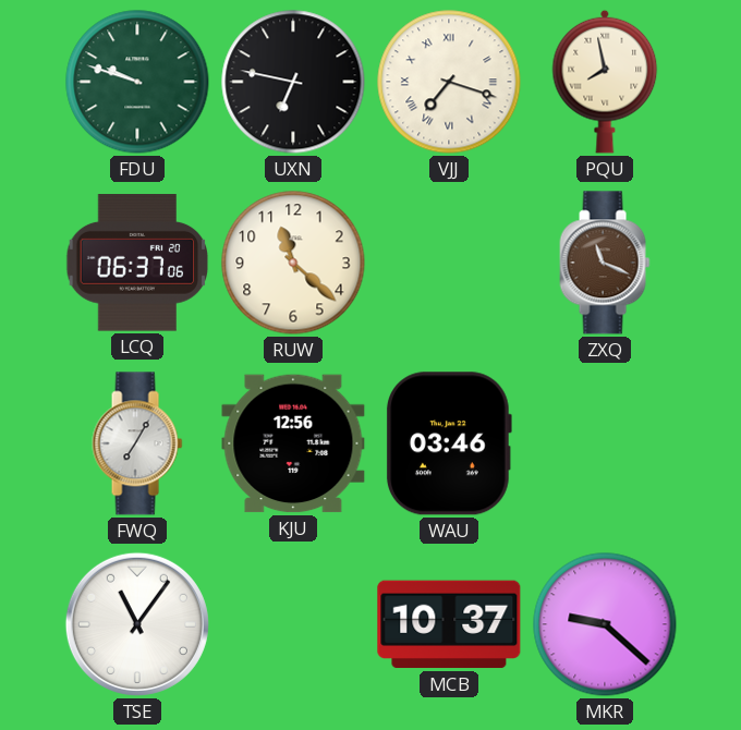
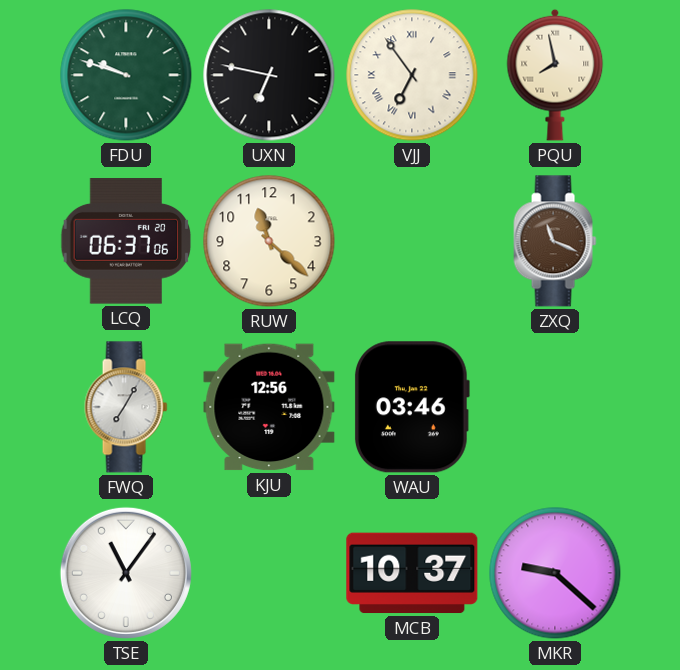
VJJ: 7:18 -> 6:54 (412, 75)
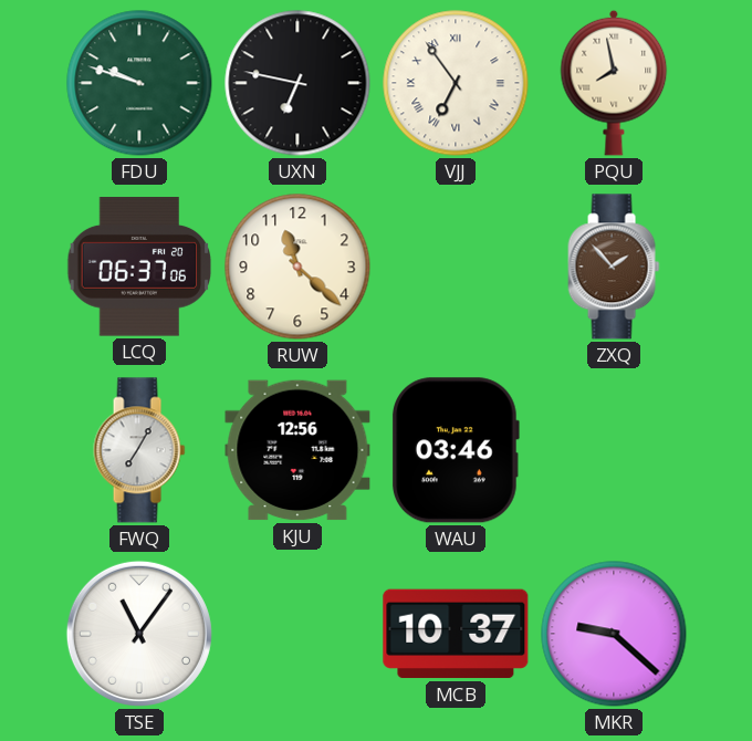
ZXQ: 11:19 -> 1:53 (614, 267)
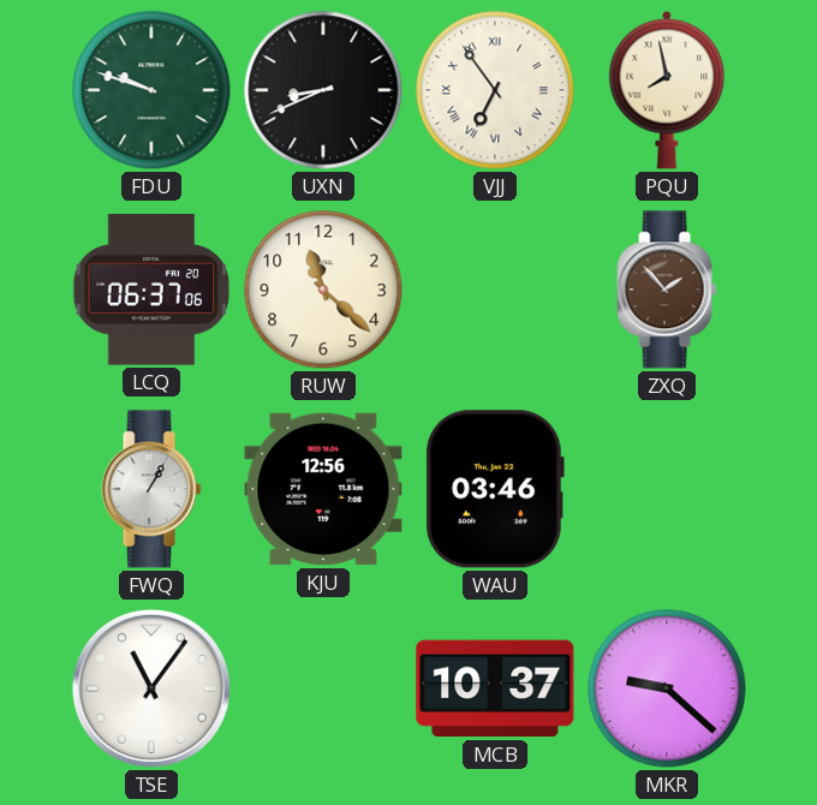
UXN: 6:47 -> 8:41 (323, 90)
FWQ: 7:05 -> 1:05 (151, 489)
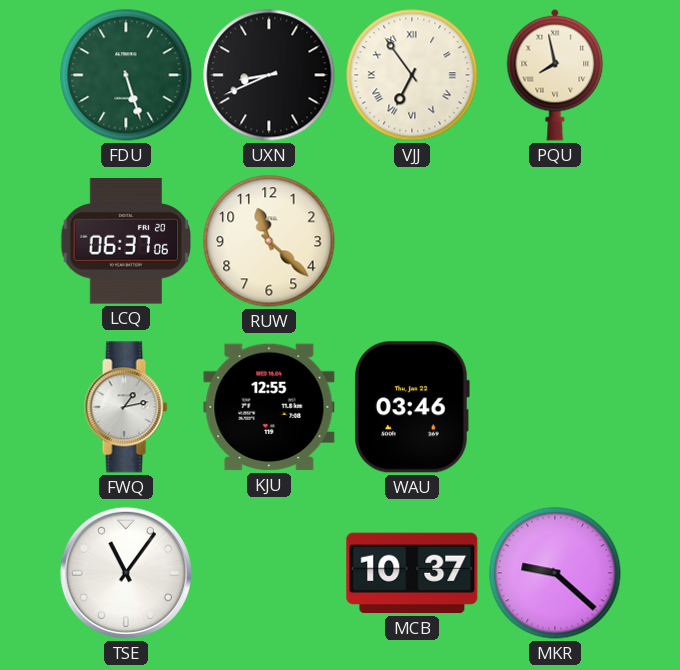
FDU: 9:48 -> 5:27 (126, 75)
ZXQ: 1:53 -> none (667, 290)
FWQ: 1:05 -> 1:13 (126, 407)
KJU: 12:56 -> 12:55 (269, 407)
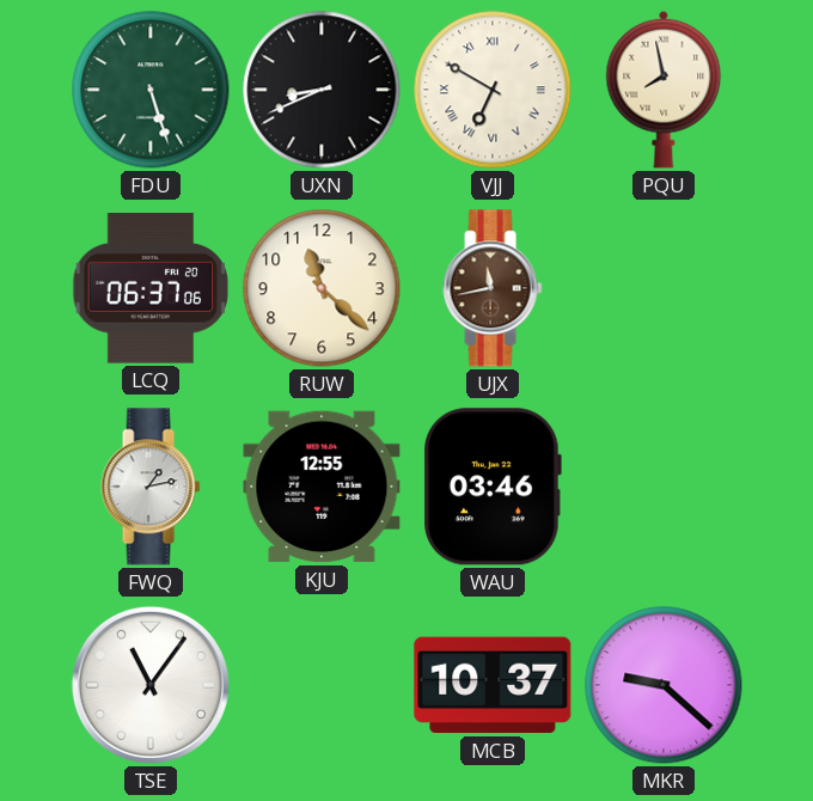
VJJ: 6:54 -> 6:50 (493, 90)
UJX: none -> 11:43 (493, 288)
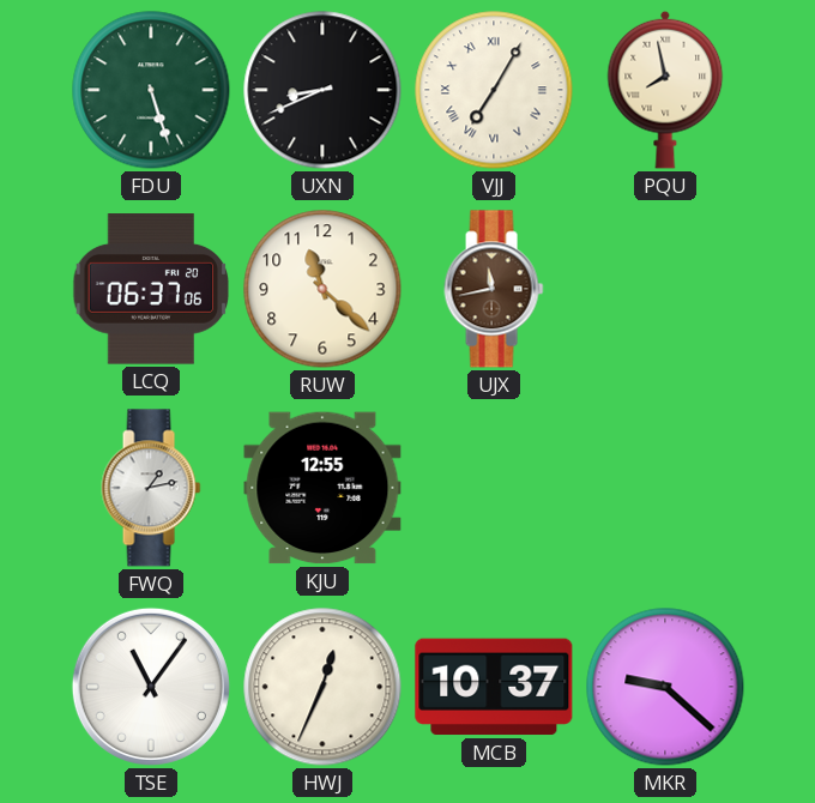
VJJ: 6:50 -> 7:05 (494, 90)
WAU: 03:46 -> none (491, 487)
HWJ: none -> 12:34 (322, 687)
